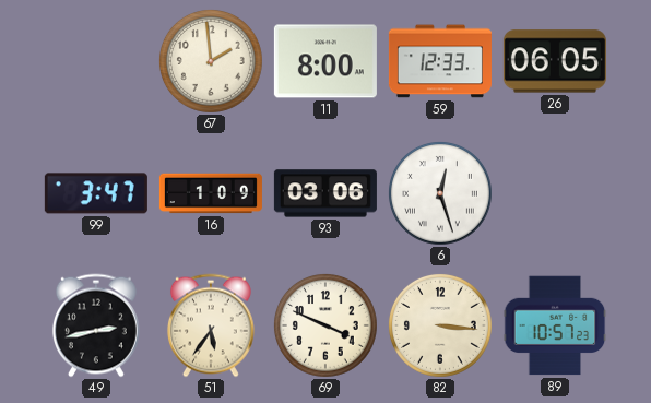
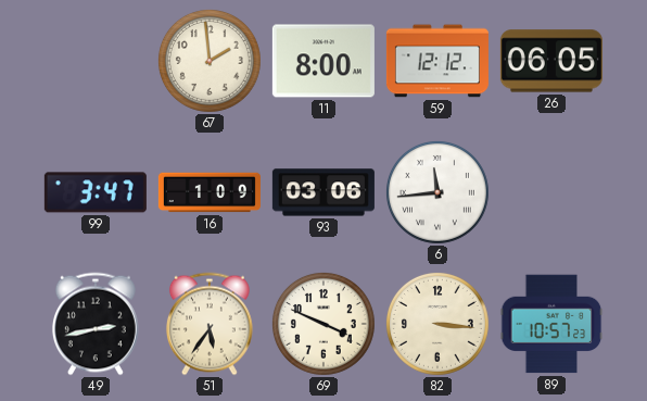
59: 12:33 -> 12:12 (437, 61)
6: 12:27 -> 11:44 (437, 192)
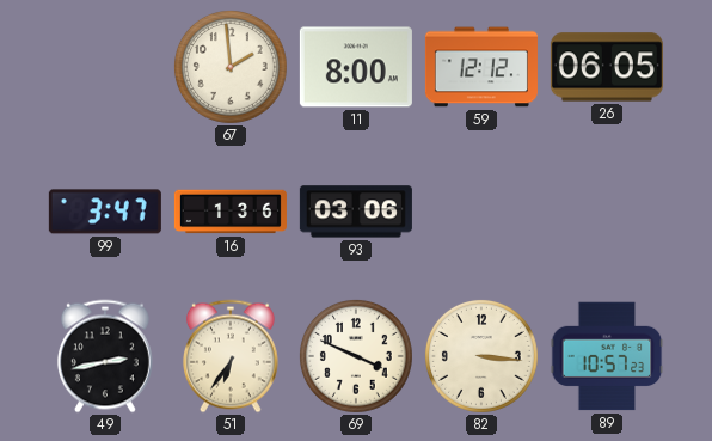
16: 1:09 -> 1:36 (231, 212)
6: 11:44 -> none (437, 192)
51: 5:36 -> 6:36 (231, 356)
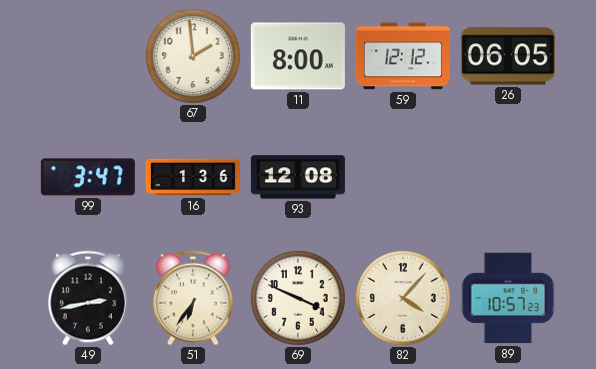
93: 03:06 -> 12:08 (298, 177)
82: 3:16 -> 4:07 (403, 298)
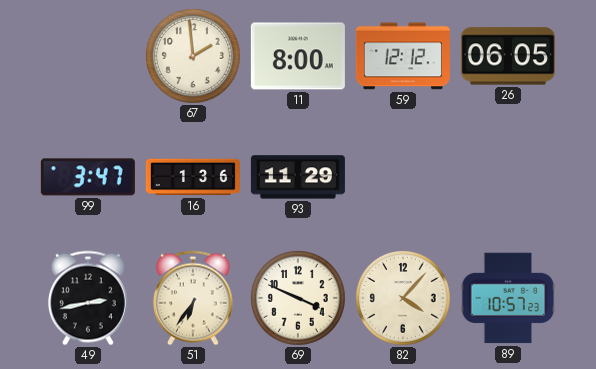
93: 12:08 -> 11:29 (298, 177)
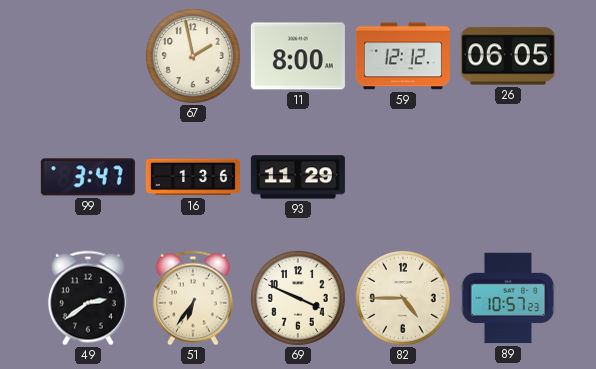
67: 1:59 -> 1:58 (193, 56)
49: 2:43 -> 2:39 (88, 298)
82: 4:07 -> 4:45 (403, 298)
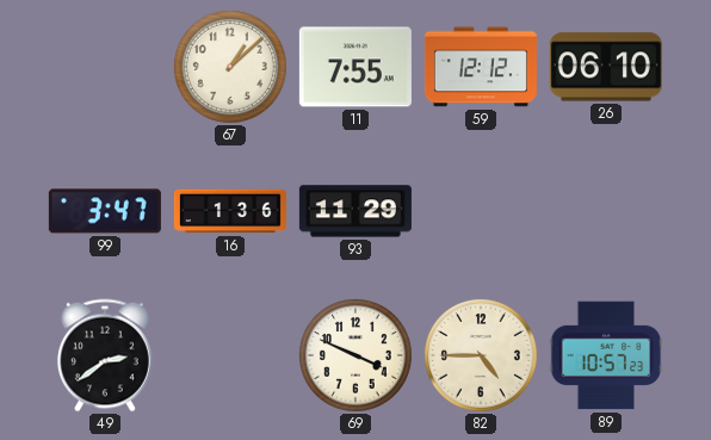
67: 1:58 -> 1:08 (230, 67)
11: 8:00 -> 7:55 (355, 67)
26: 06:05 -> 06:10 (606, 67)
51: 6:36 -> none (193, 298)
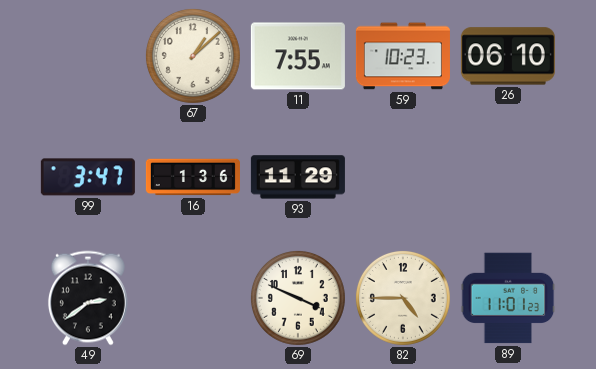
59: 12:12 -> 10:23 (403, 56)
89: 10:57 -> 11:01 (508, 298)
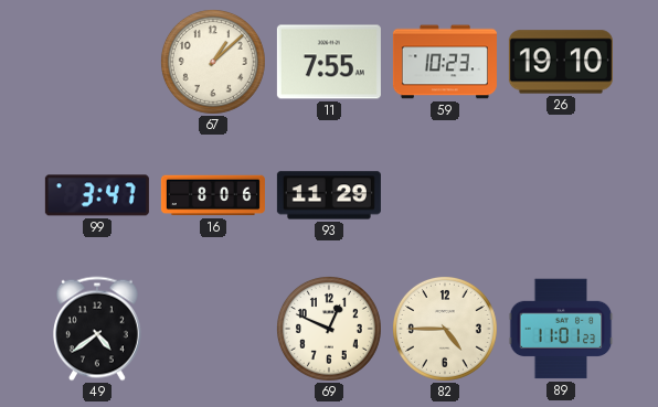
26: 06:10 -> 19:10 (561, 62)
16: 1:36 -> 8:06 (213, 195)
49: 2:39 -> 4:39 (97, 329)
69: 3:49 -> 12:49 (329, 329)
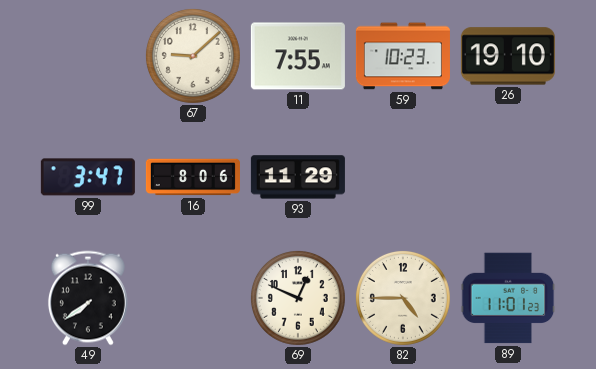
67: 1:08 -> 9:08 (193, 56)
49: 4:39 -> 7:39 (88, 298)
